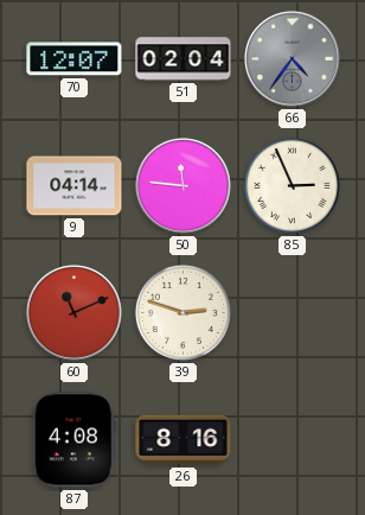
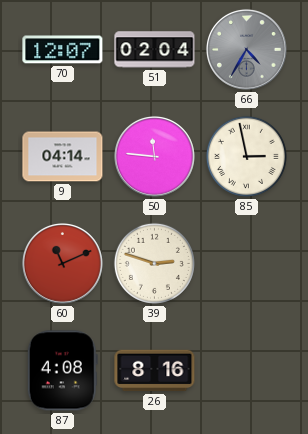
66: 4:36 -> 4:35 (246, 49)
85: 2:56 -> 2:58 (246, 156)
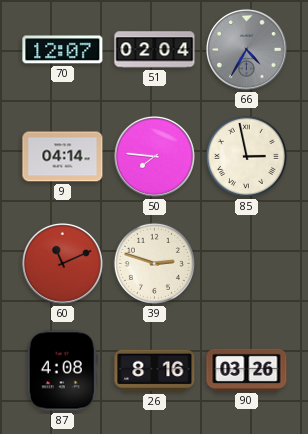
50: 11:46 -> 7:46 (154, 156)
90: none -> 03:26 (247, 370)
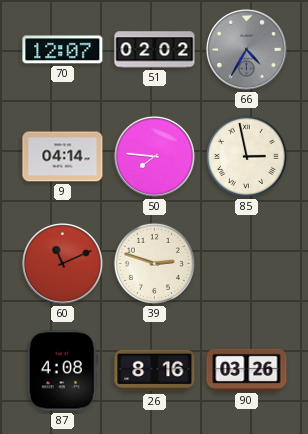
51: 02:04 -> 02:02 (155, 50)
